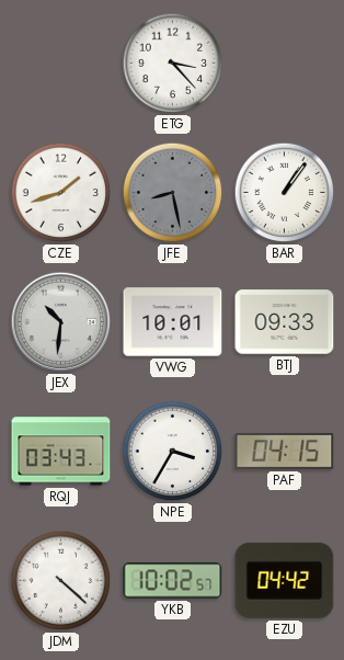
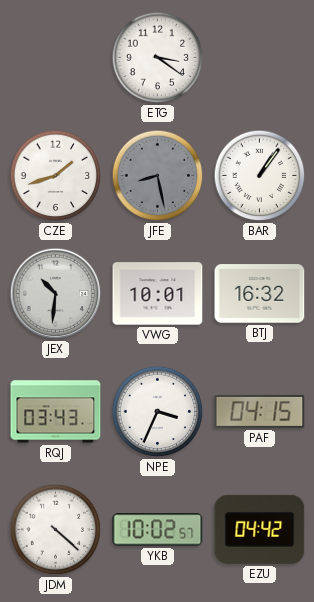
ETG: 3:23 -> 3:21 (158, 58)
BTJ: 09:33 -> 16:32 (260, 294)
NPE: 3:35 -> 3:34 (158, 412)
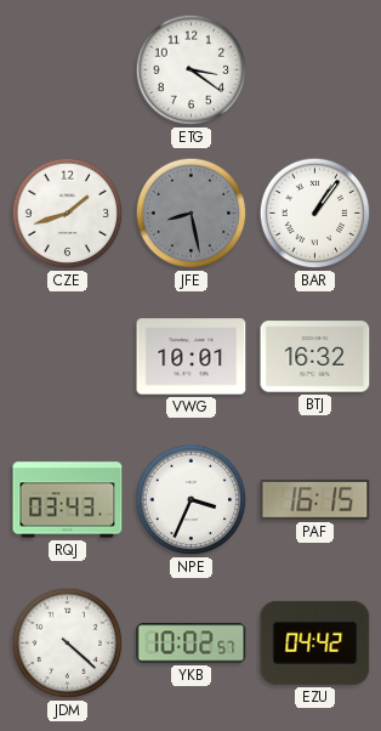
JEX: 10:31 -> none (56, 294)
PAF: 04:15 -> 16:15 (315, 499)
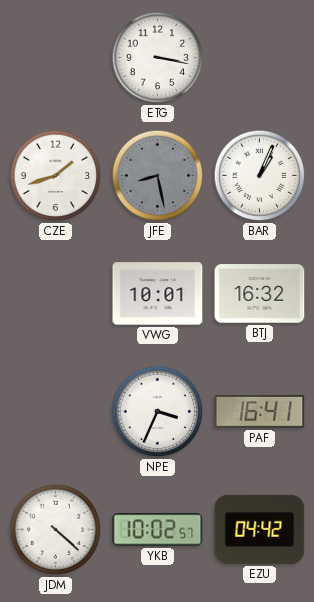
ETG: 3:21 -> 3:17 (158, 58)
BAR: 1:06 -> 1:04 (260, 176)
RQJ: 03:43 -> none (68, 500)
PAF: 16:15 -> 16:41 (260, 411)
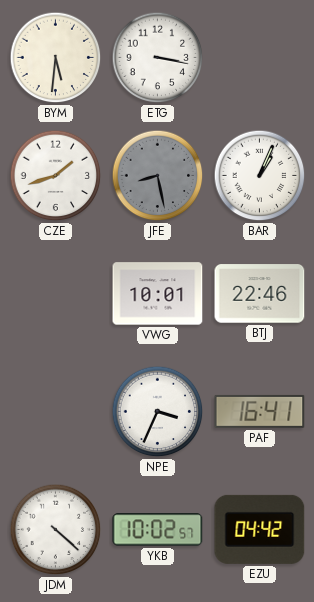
BYM: none -> 5:31 (56, 58)
BTJ: 16:32 -> 22:46 (260, 294)
